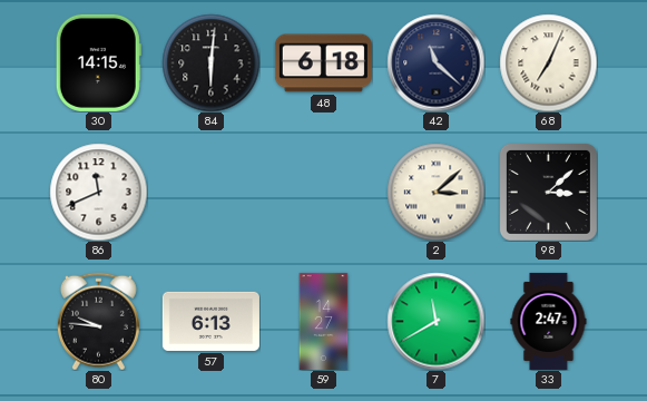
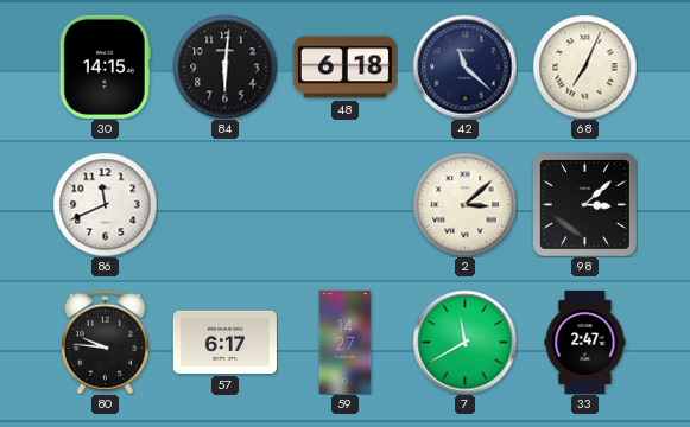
57: 6:13 -> 6:17 (224, 342)
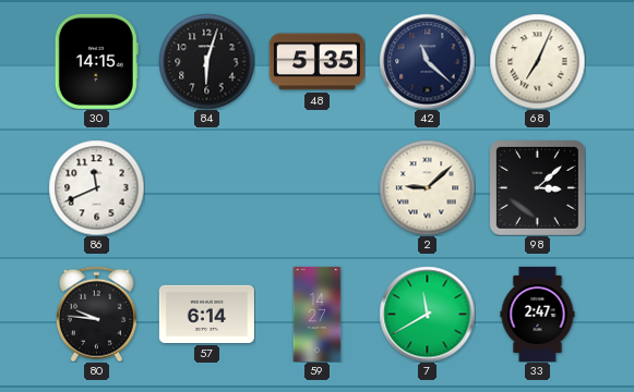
84: 6:01 -> 6:03 (206, 61)
48: 6:18 -> 5:35 (316, 62)
2: 3:08 -> 9:08 (427, 187)
57: 6:17 -> 6:14 (206, 314)
